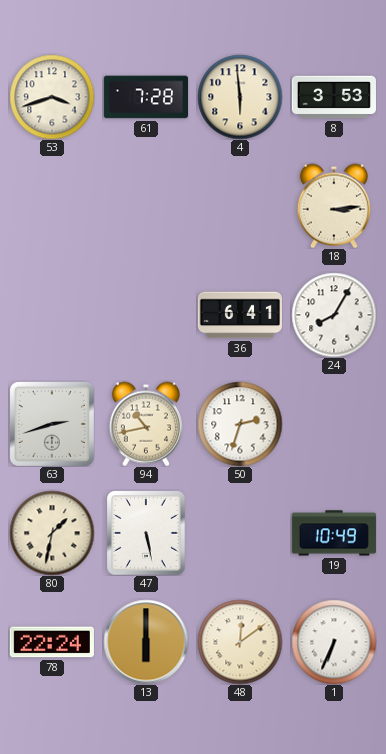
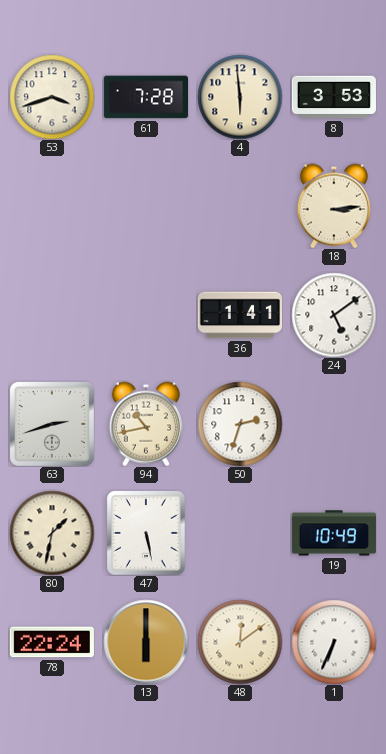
36: 6:41 -> 1:41 (239, 315)
24: 8:05 -> 5:09 (334, 315)
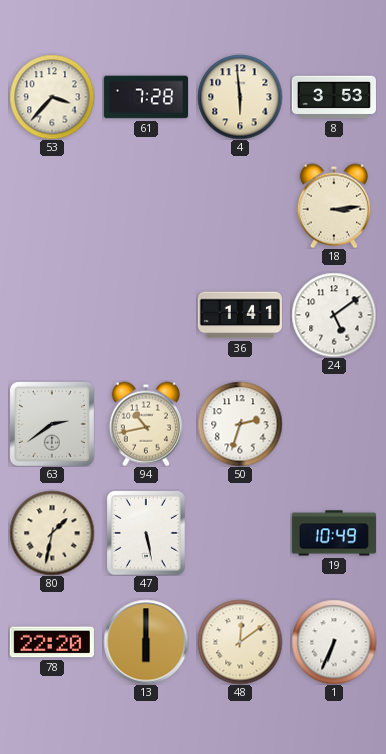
53: 3:42 -> 3:37 (52, 97)
63: 2:42 -> 2:39 (52, 424)
78: 22:24 -> 22:20 (52, 642)
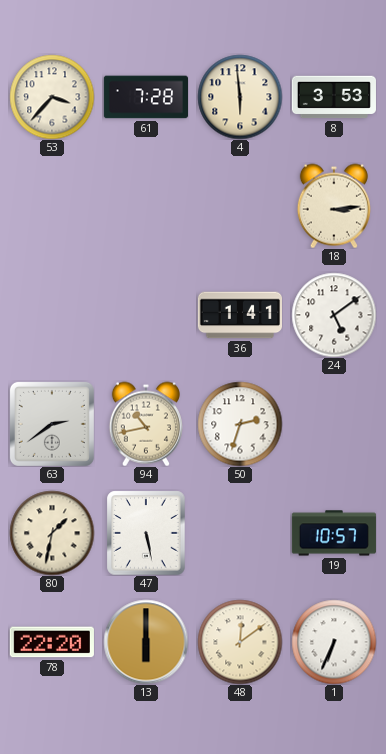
19: 10:49 -> 10:57 (334, 533)
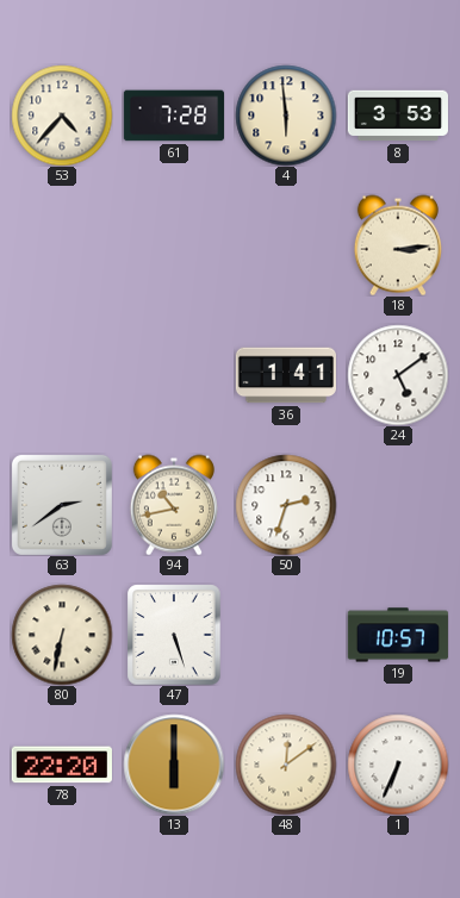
53: 3:37 -> 4:37 (62, 116)
80: 1:32 -> 6:32 (62, 635)
47: 5:28 -> 5:27 (174, 635)
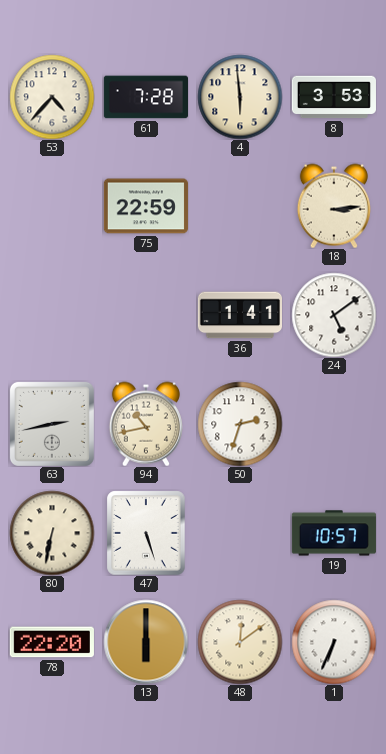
75: none -> 22:59 (146, 206)
63: 2:39 -> 2:43 (52, 424)
